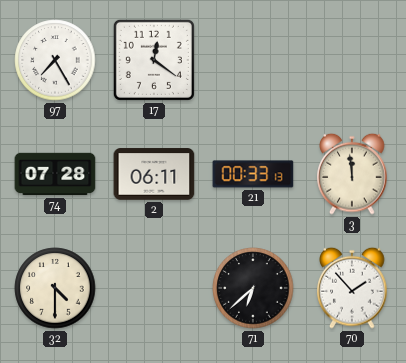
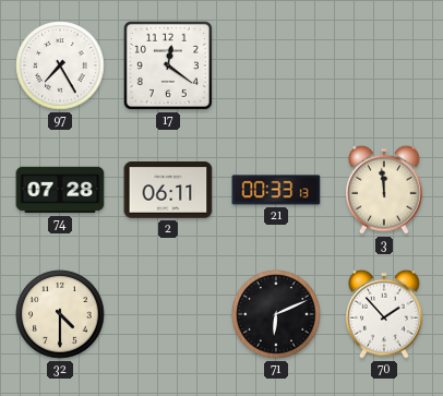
71: 6:38 -> 6:11 (276, 314)
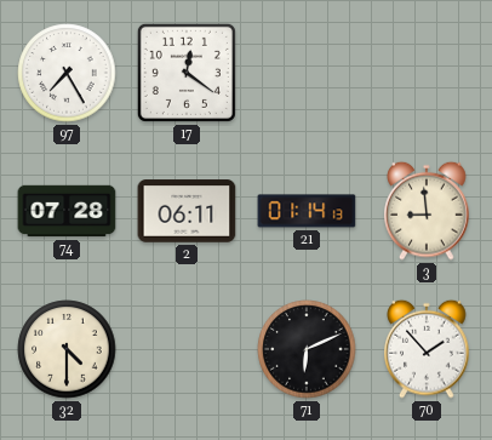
21: 00:33 -> 01:14 (307, 211)
3: 11:59 -> 8:59 (427, 211)
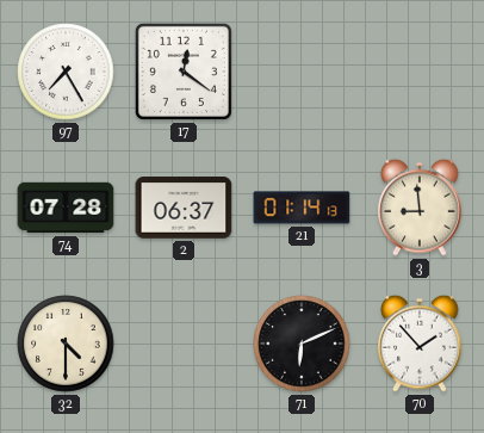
2: 06:11 -> 06:37 (184, 208)
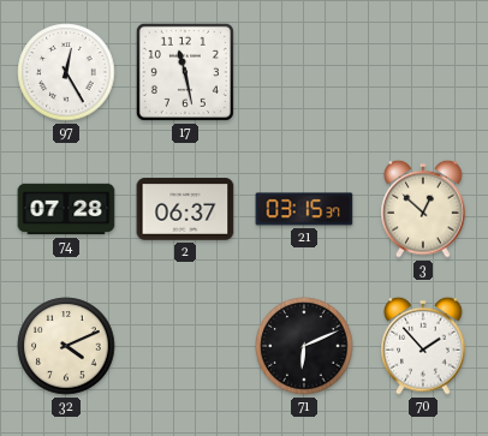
97: 7:25 -> 12:25 (66, 72)
17: 12:21 -> 11:28 (185, 72)
21: 01:14 -> 03:15 (304, 209)
3: 8:59 -> 12:52 (423, 209)
32: 4:30 -> 4:11 (66, 346)
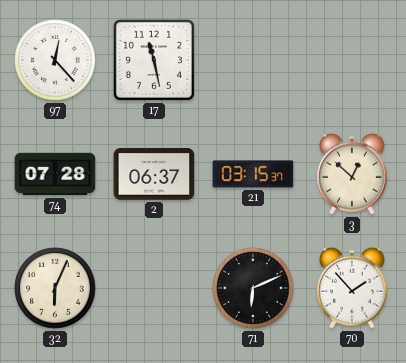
97: 12:25 -> 12:23 (55, 60)
32: 4:11 -> 6:04 (55, 288)
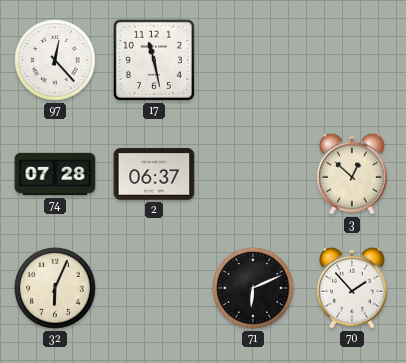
21: 03:15 -> none (253, 174)
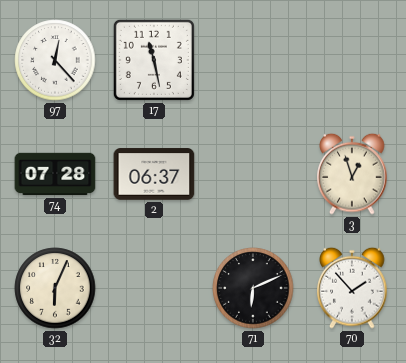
3: 12:52 -> 12:57 (352, 174)
